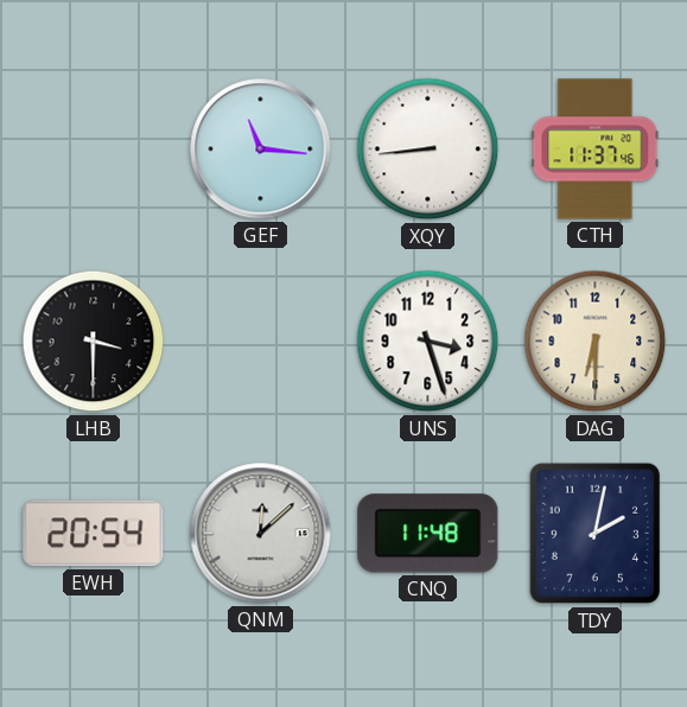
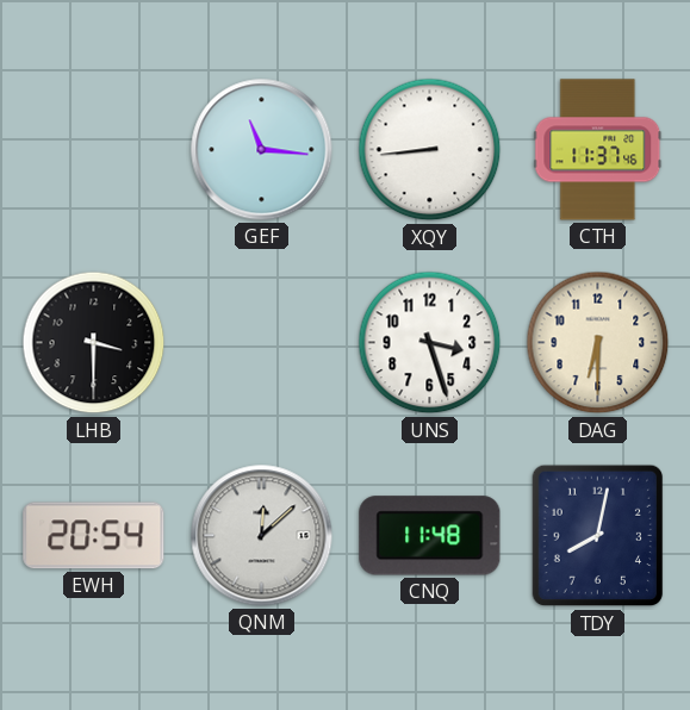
TDY: 2:02 -> 8:02 (598, 536)
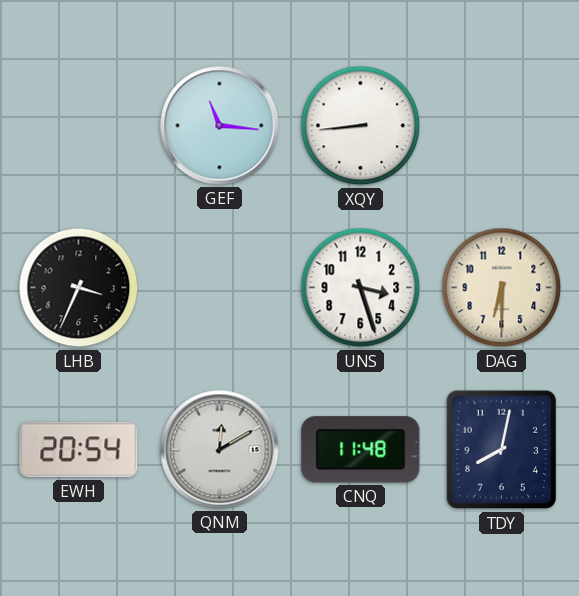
CTH: 11:37 -> none (598, 150)
LHB: 3:30 -> 3:34 (79, 288)
QNM: 12:08 -> 12:10 (220, 450)
